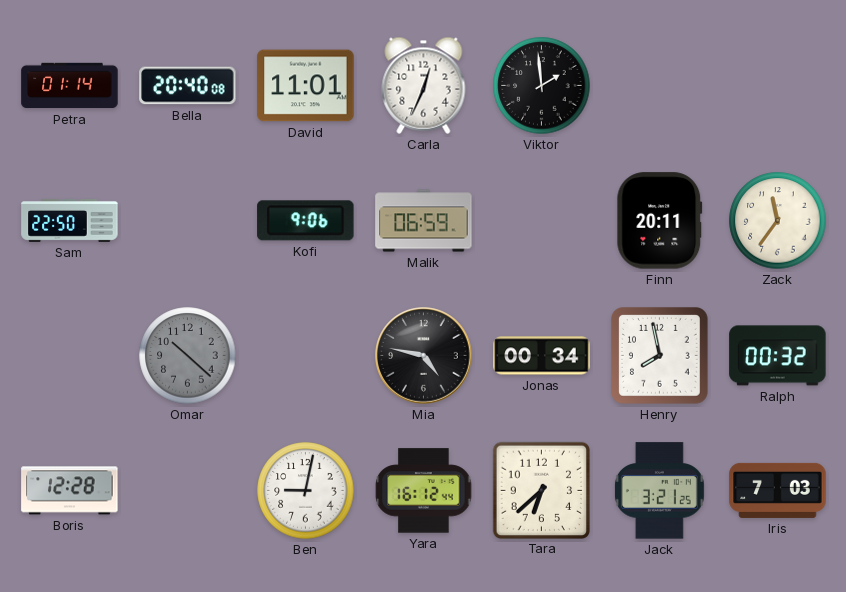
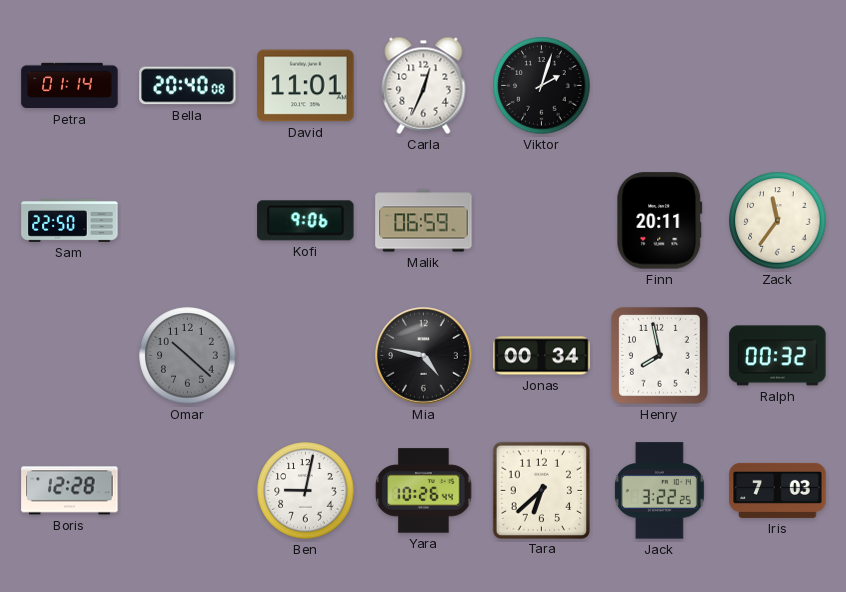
Viktor: 1:59 -> 2:03 (542, 86)
Yara: 16:12 -> 10:26 (424, 491)
Jack: 3:21 -> 3:22 (659, 491)
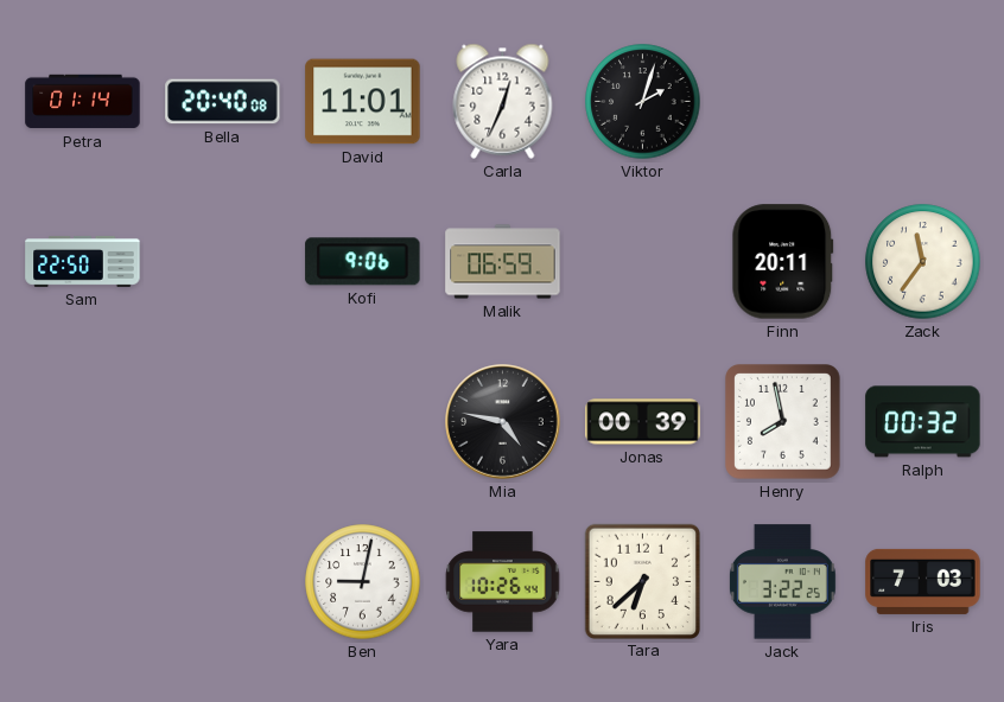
Omar: 10:22 -> none (188, 356)
Jonas: 00:34 -> 00:39 (643, 422)
Boris: 12:28 -> none (70, 491)
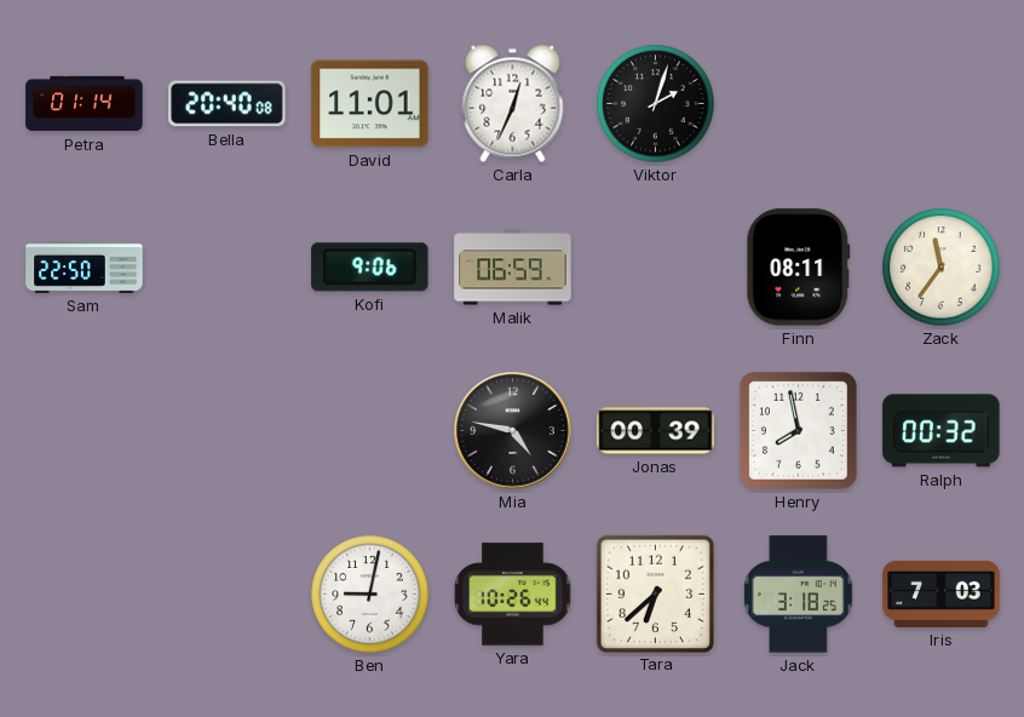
Finn: 20:11 -> 08:11 (799, 268)
Jack: 3:22 -> 3:18 (798, 595)
